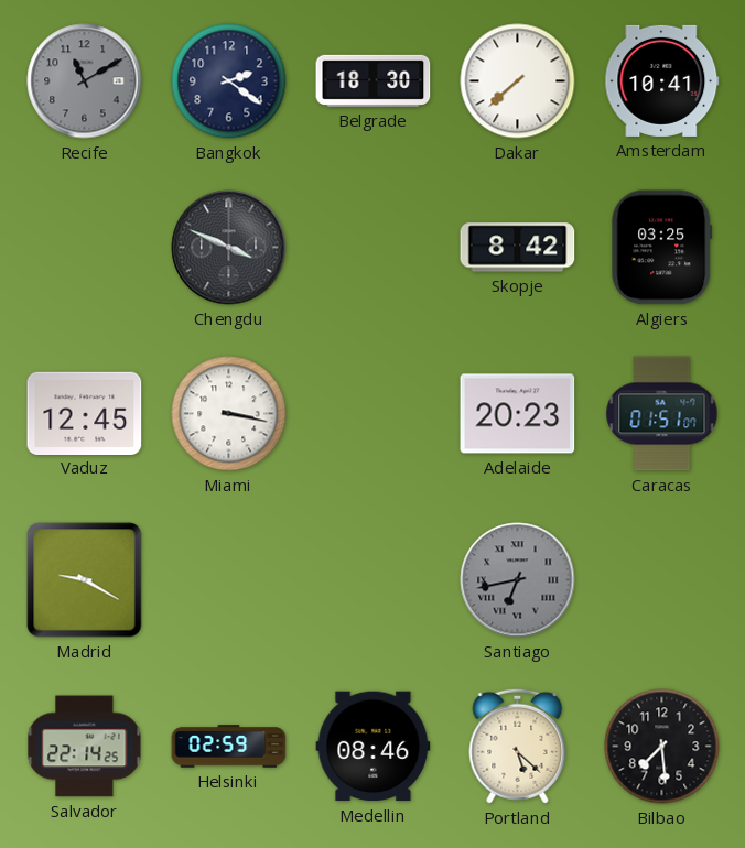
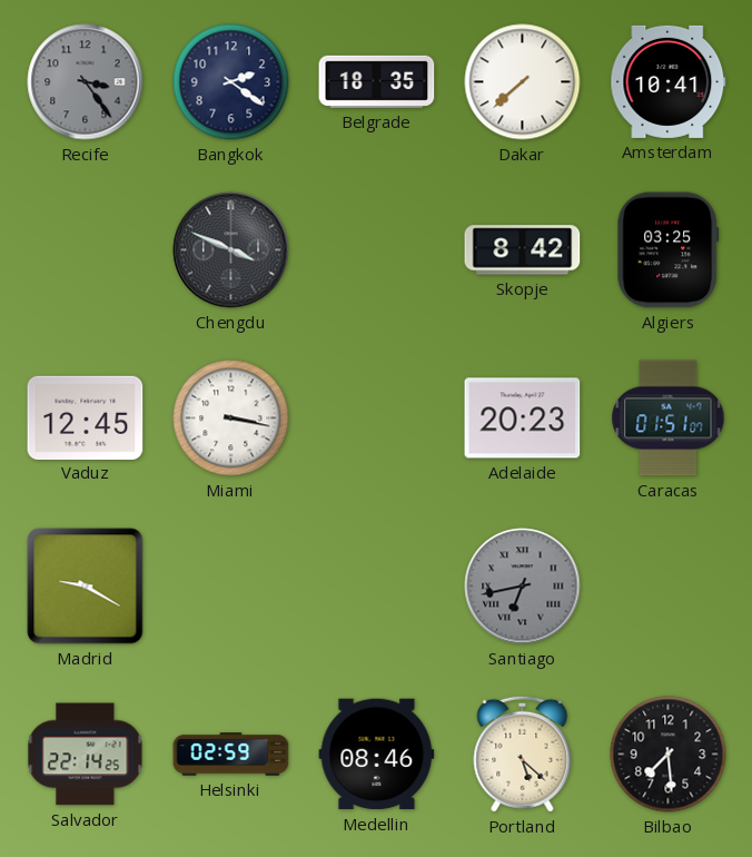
Recife: 11:10 -> 3:24 (86, 82)
Belgrade: 18:30 -> 18:35 (377, 81)
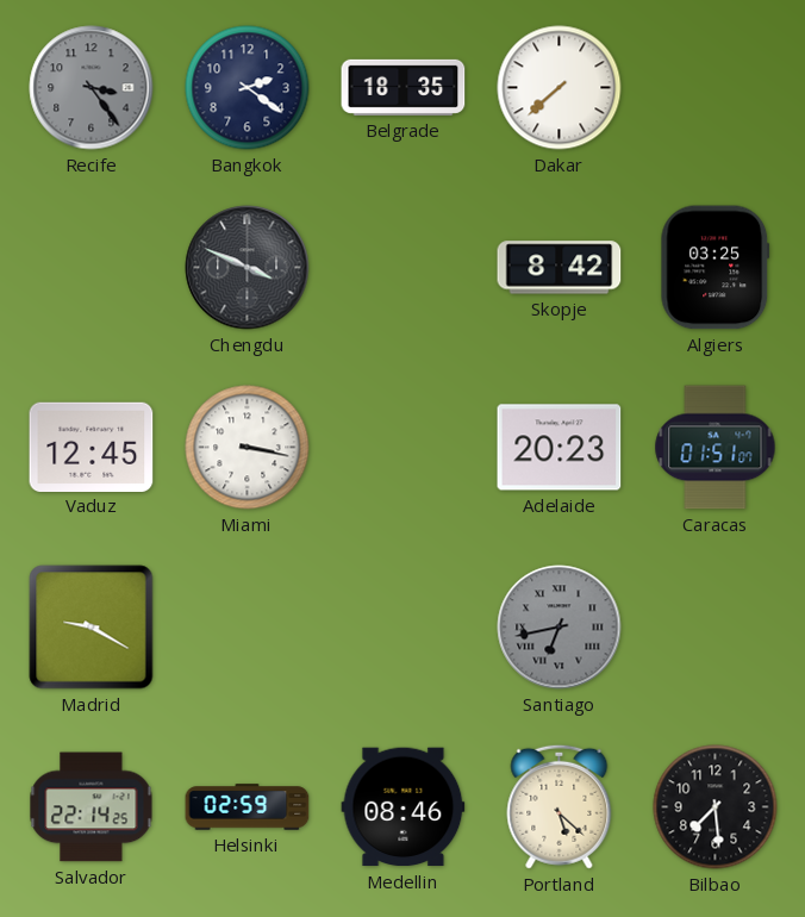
Amsterdam: 10:41 -> none (669, 81)
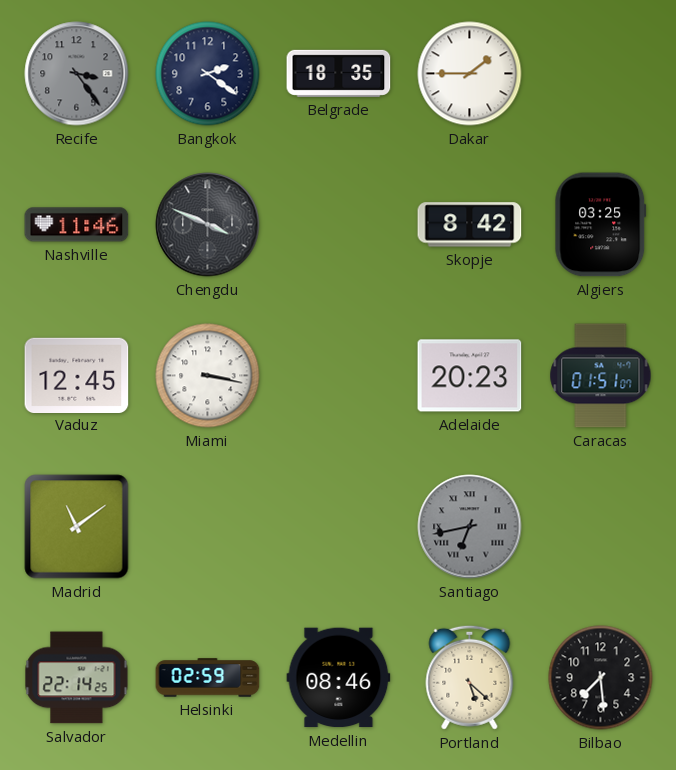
Dakar: 7:38 -> 1:45 (470, 74)
Nashville: none -> 11:46 (77, 225)
Madrid: 9:20 -> 11:09 (77, 527)
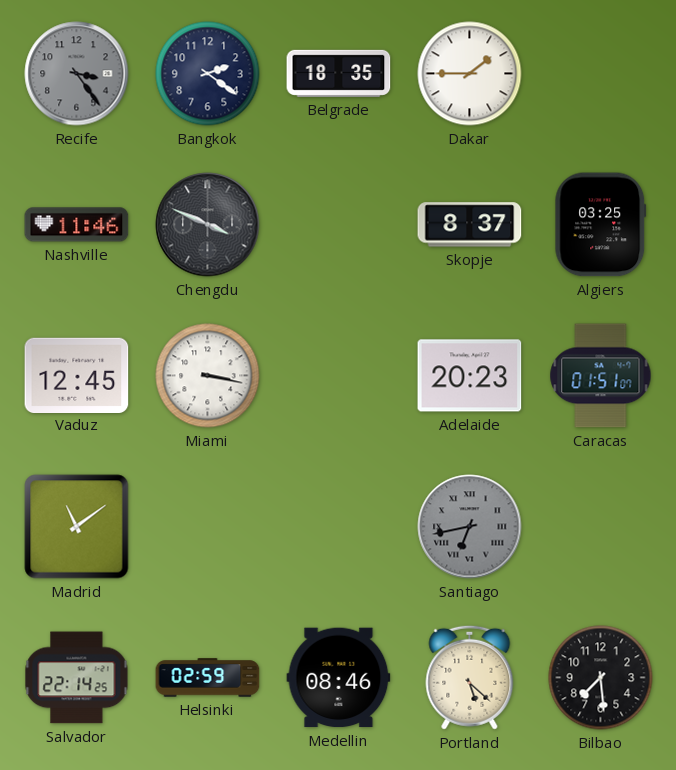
Skopje: 8:42 -> 8:37 (470, 225)
